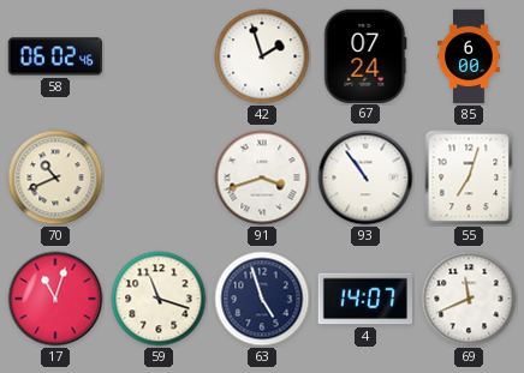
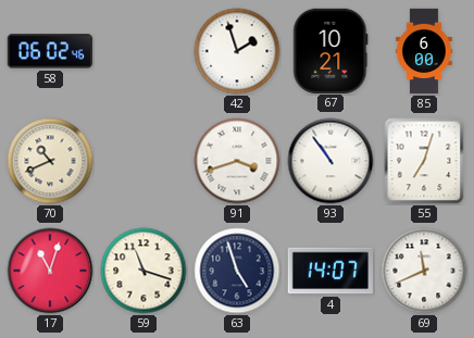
67: 07:24 -> 10:21 (330, 50)
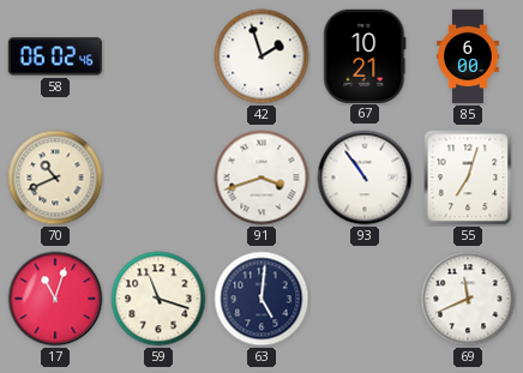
63: 4:57 -> 5:01 (261, 299)
4: 14:07 -> none (330, 271)
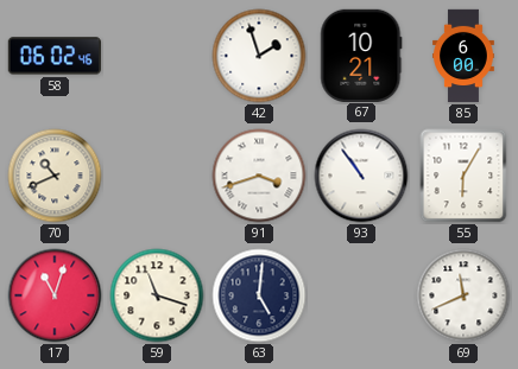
55: 7:03 -> 6:05 (463, 176)
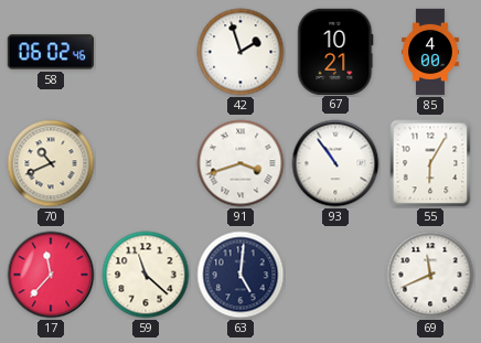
85: 6:00 -> 4:00 (431, 52)
17: 11:03 -> 11:37 (51, 275)
59: 11:18 -> 11:22 (146, 275)
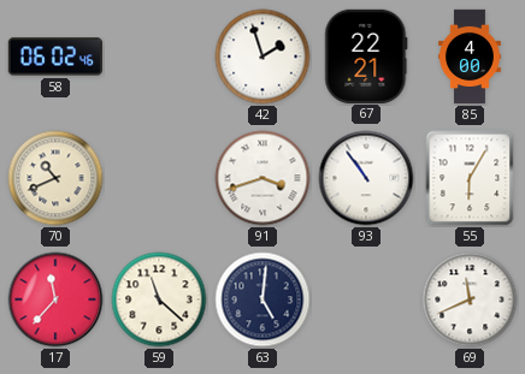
67: 10:21 -> 22:21 (366, 55)
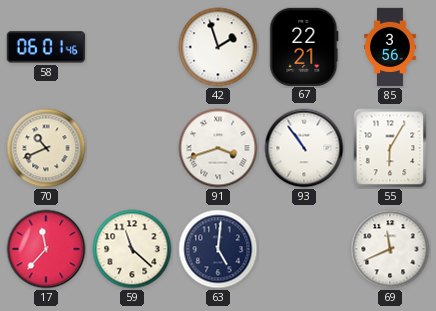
58: 06:02 -> 06:01 (46, 47)
85: 4:00 -> 3:56 (391, 47)
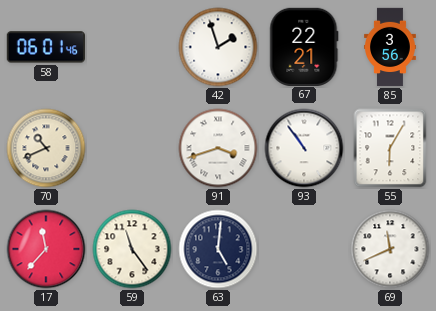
59: 11:22 -> 11:24 (132, 249)
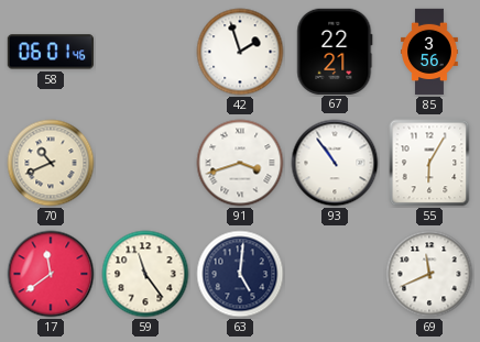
17: 11:37 -> 11:39 (51, 274)
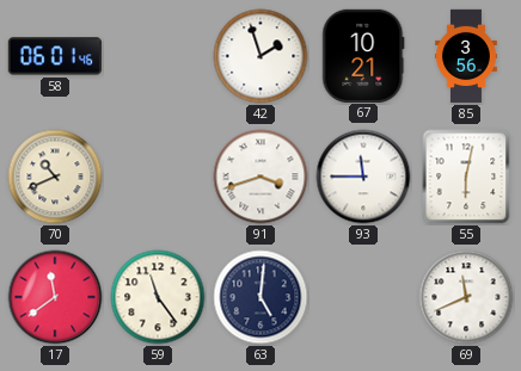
67: 22:21 -> 10:21 (363, 55)
93: 10:54 -> 11:45 (363, 177)
55: 6:05 -> 6:02 (466, 177)
